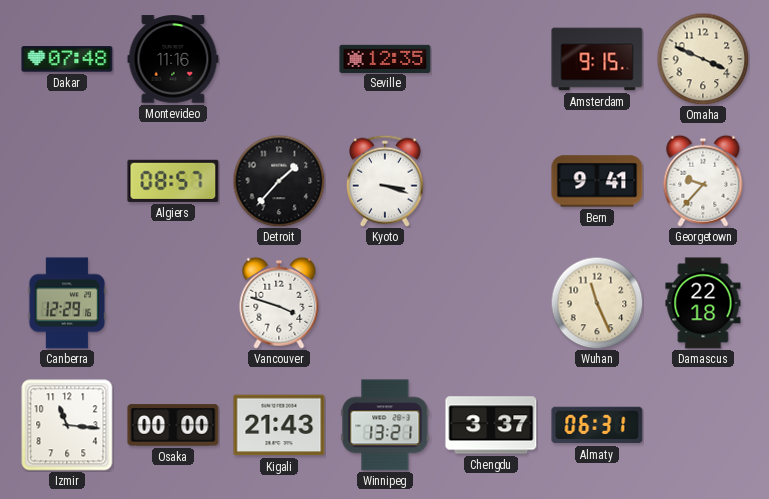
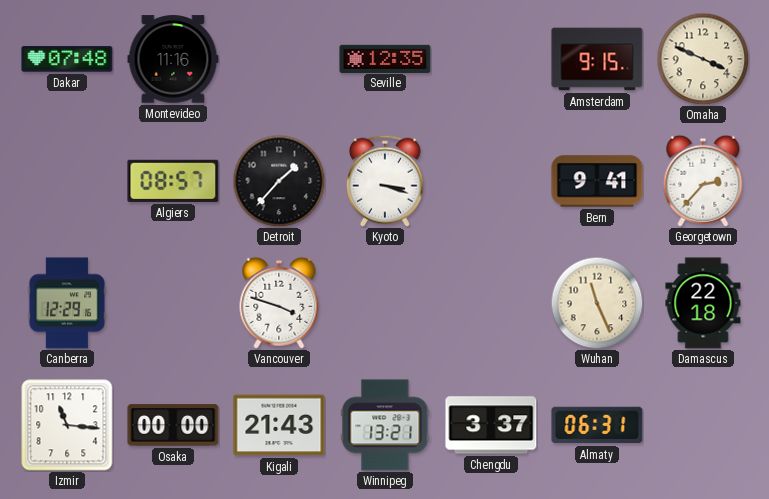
Georgetown: 9:37 -> 2:37 (703, 181)
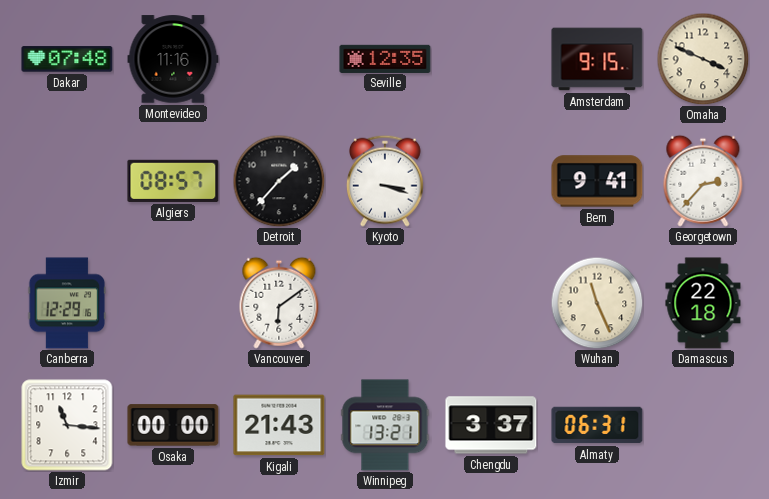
Vancouver: 3:48 -> 6:09 (279, 303)
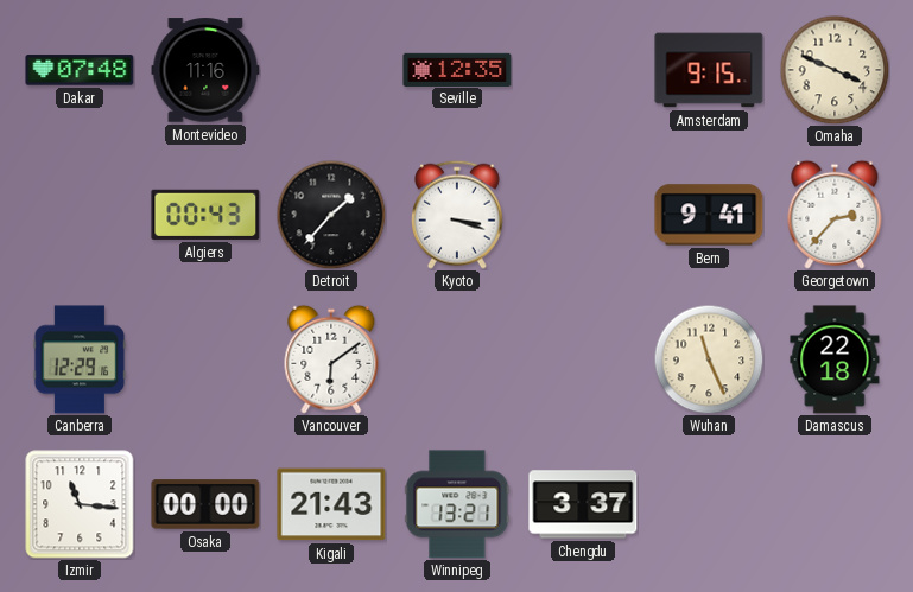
Algiers: 08:57 -> 00:43 (205, 215)
Almaty: 06:31 -> none (597, 425)
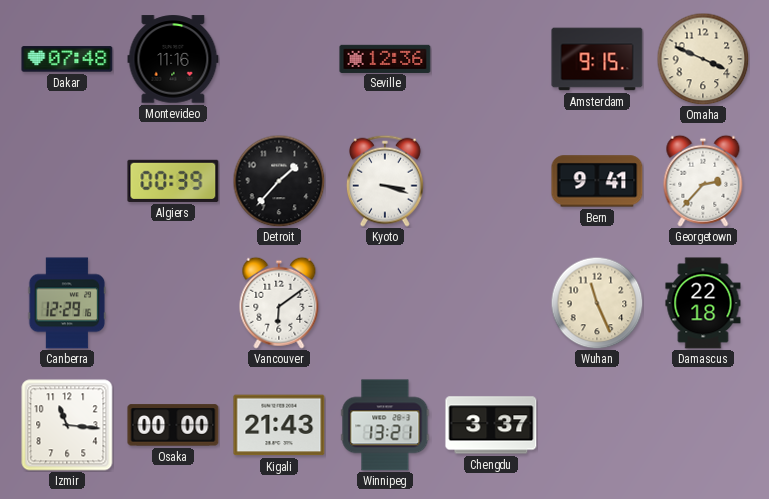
Seville: 12:35 -> 12:36 (385, 58)
Algiers: 00:43 -> 00:39 (173, 181)
